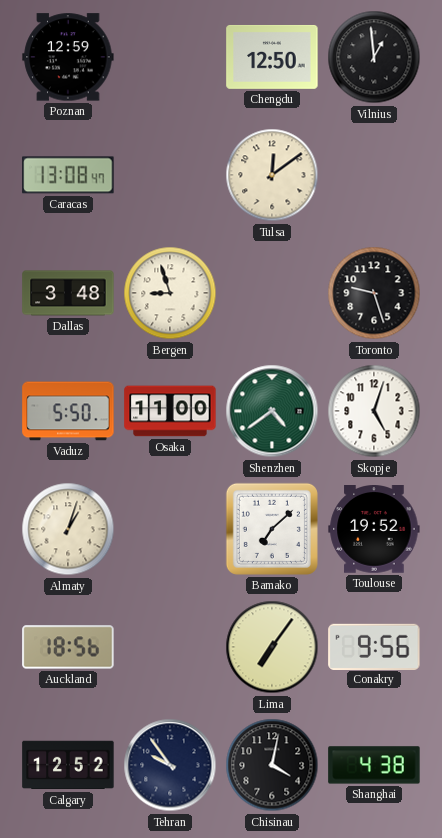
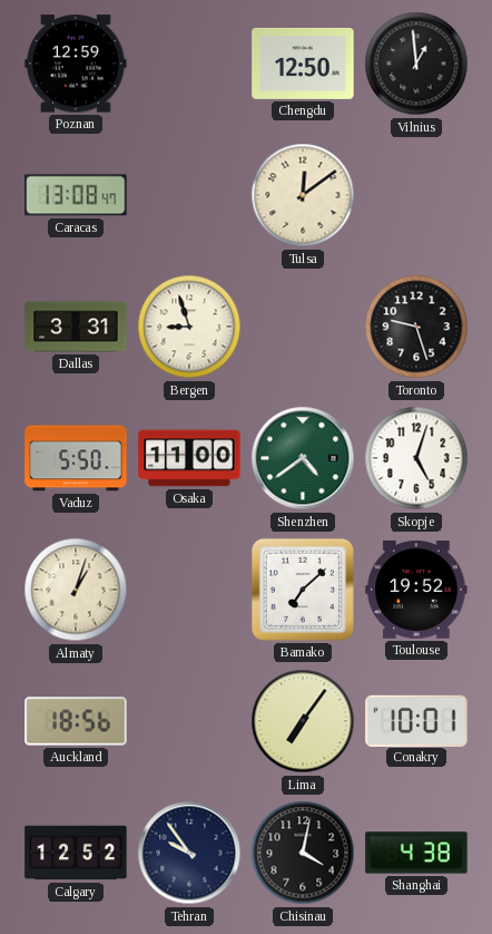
Dallas: 3:48 -> 3:31 (76, 327)
Conakry: 9:56 -> 10:01 (416, 720)
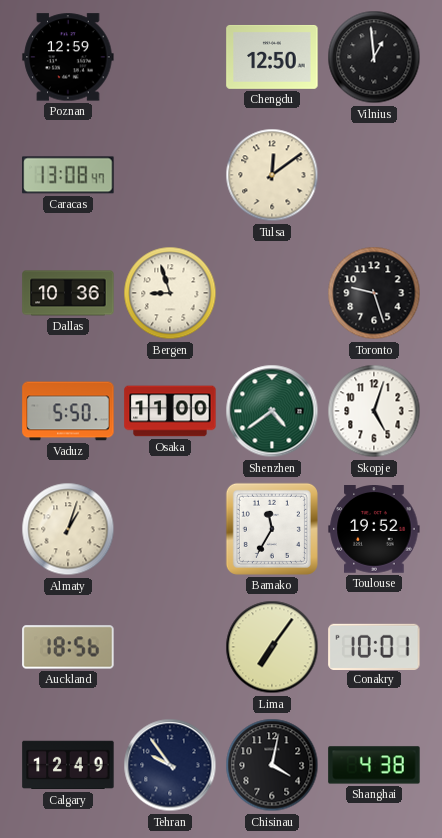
Dallas: 3:31 -> 10:36 (68, 293)
Bamako: 7:08 -> 11:35 (272, 529)
Calgary: 12:52 -> 12:49 (68, 765)
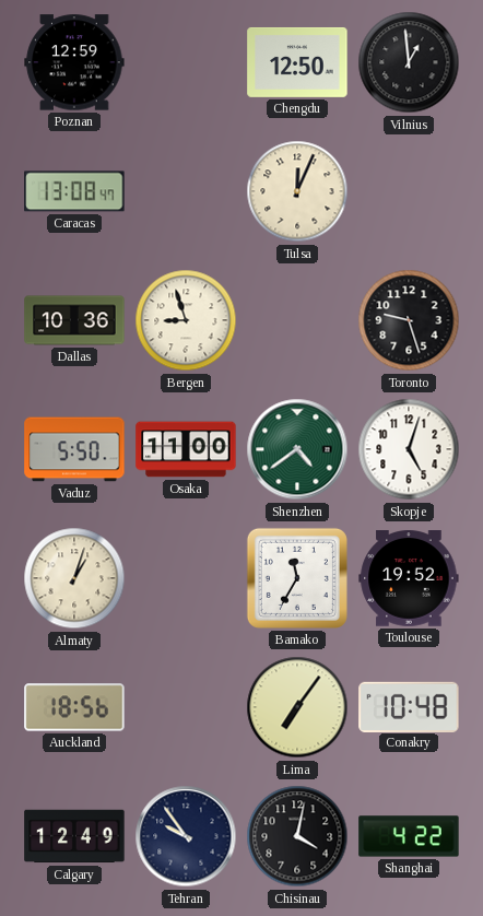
Tulsa: 12:09 -> 12:04 (297, 191)
Conakry: 10:01 -> 10:48 (409, 706)
Shanghai: 4:38 -> 4:22 (409, 836)
